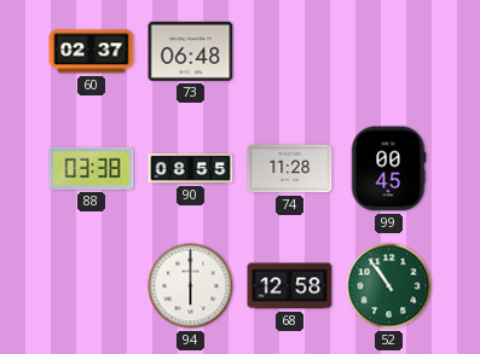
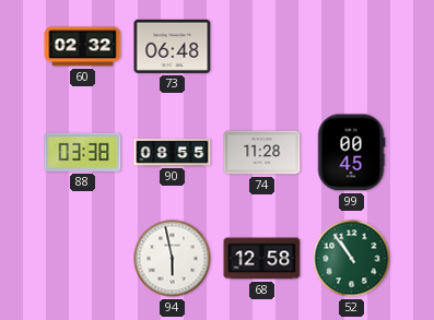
60: 02:37 -> 02:32 (83, 47)
94: 6:00 -> 5:58 (173, 259)
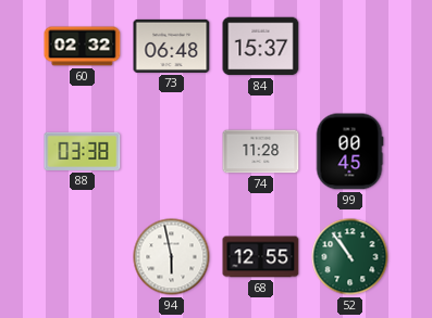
84: none -> 15:37 (261, 47)
90: 08:55 -> none (173, 152)
68: 12:58 -> 12:55 (261, 257)
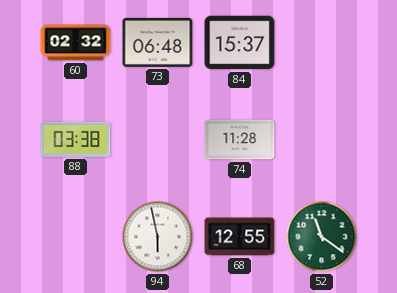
99: 00:45 -> none (349, 152)
52: 10:54 -> 11:21 (322, 237)
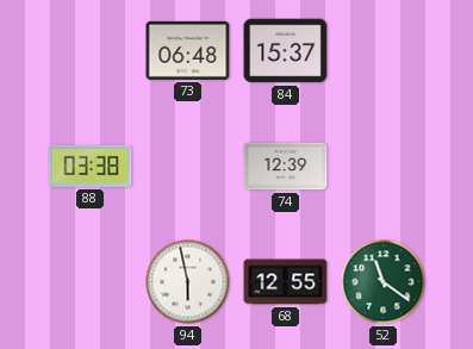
60: 02:32 -> none (76, 43)
74: 11:28 -> 12:39 (286, 167)
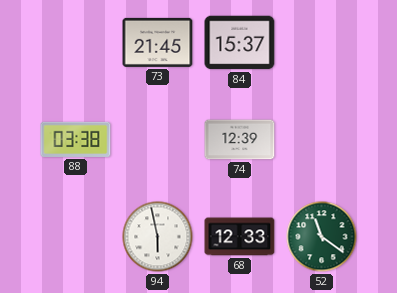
73: 06:48 -> 21:45 (158, 42)
68: 12:55 -> 12:33 (240, 237)
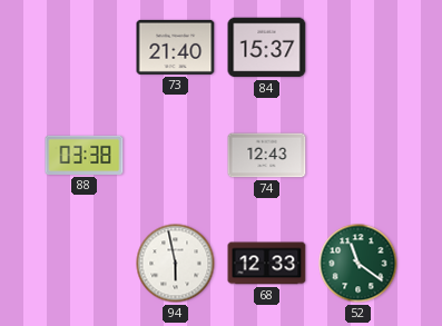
73: 21:45 -> 21:40 (176, 47)
74: 12:39 -> 12:43 (267, 156)
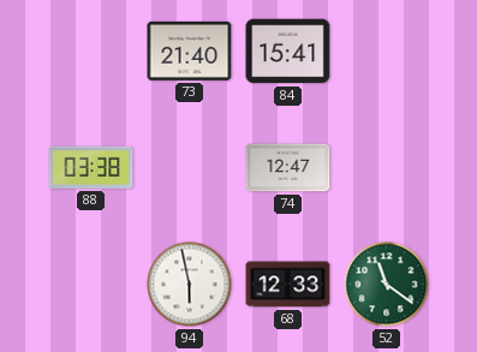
84: 15:37 -> 15:41 (288, 52)
74: 12:43 -> 12:47 (288, 168)
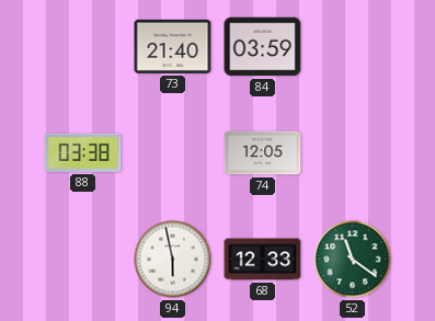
84: 15:41 -> 03:59 (263, 47)
74: 12:47 -> 12:05 (263, 153)
